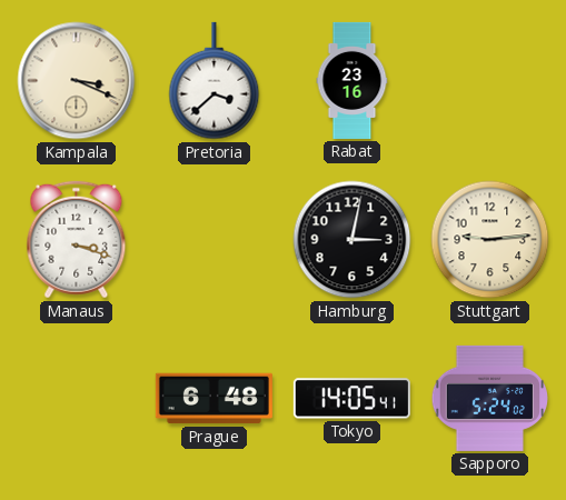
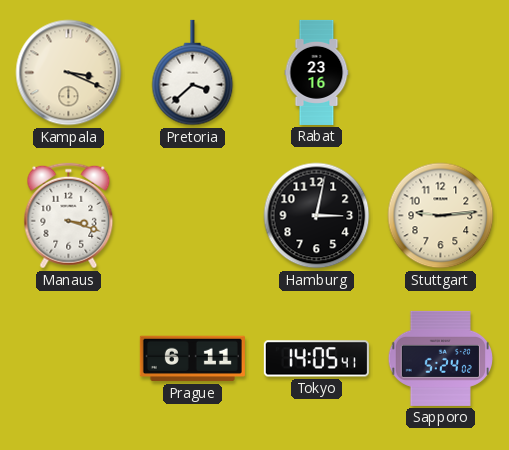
Prague: 6:48 -> 6:11 (192, 359)
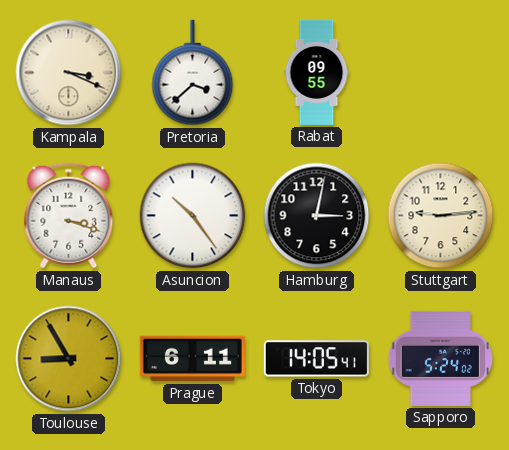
Rabat: 23:16 -> 09:55 (317, 72)
Asuncion: none -> 10:24 (193, 216)
Toulouse: none -> 8:55 (69, 359)
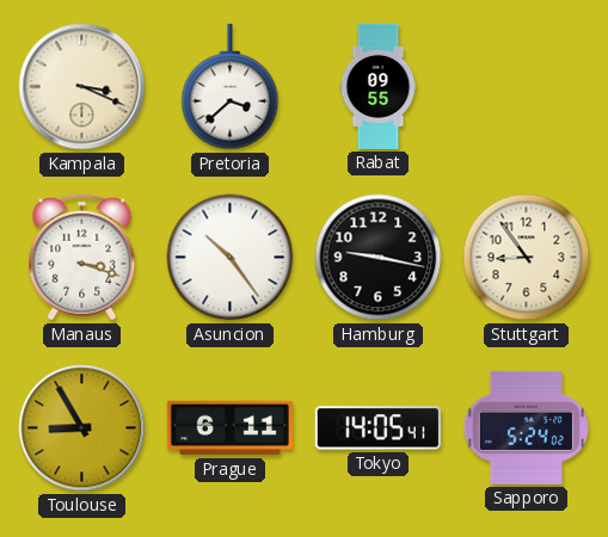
Hamburg: 3:02 -> 9:17 (379, 258)
Stuttgart: 9:14 -> 8:54 (527, 258)
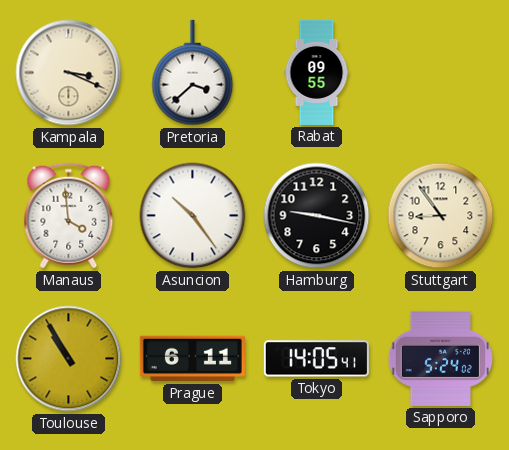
Manaus: 3:18 -> 3:59 (69, 216)
Toulouse: 8:55 -> 10:55 (69, 359)
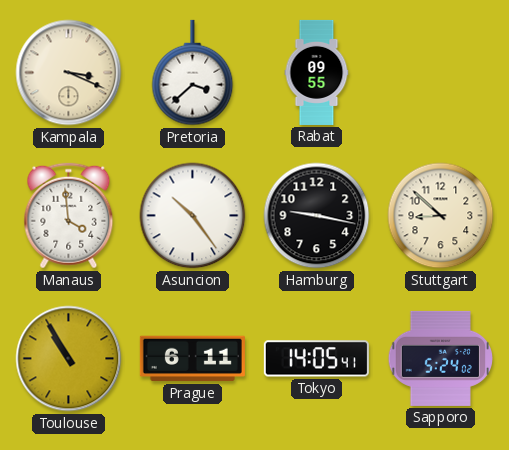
Stuttgart: 8:54 -> 8:52 (441, 216)
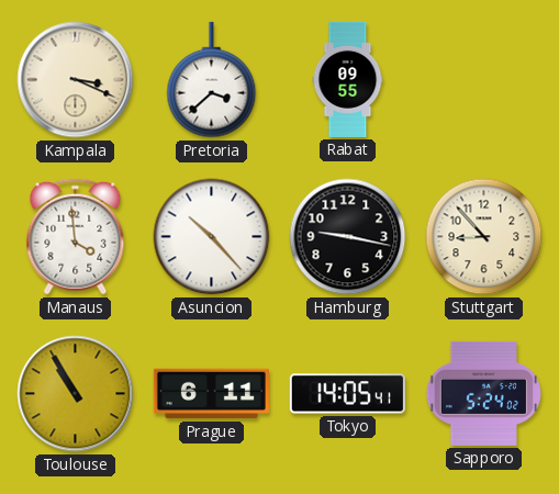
Asuncion: 10:24 -> 10:23 (212, 237)
Stuttgart: 8:52 -> 8:53 (484, 237)
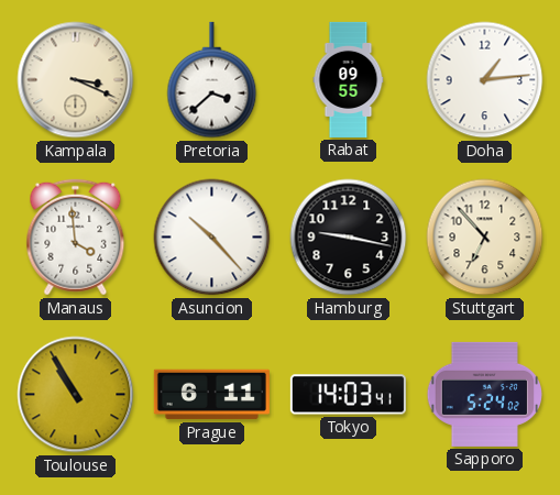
Doha: none -> 1:14 (485, 80)
Stuttgart: 8:53 -> 6:53 (485, 238)
Tokyo: 14:05 -> 14:03 (348, 395)
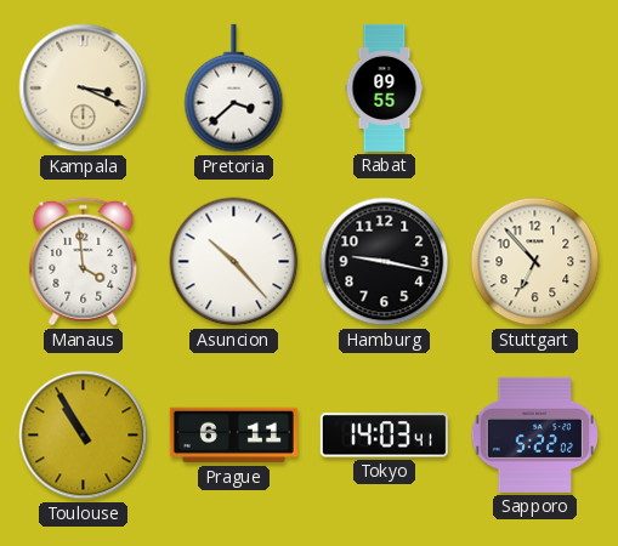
Doha: 1:14 -> none (485, 80)
Sapporo: 5:24 -> 5:22 (534, 434)
